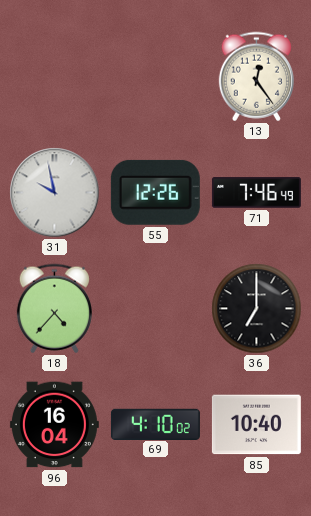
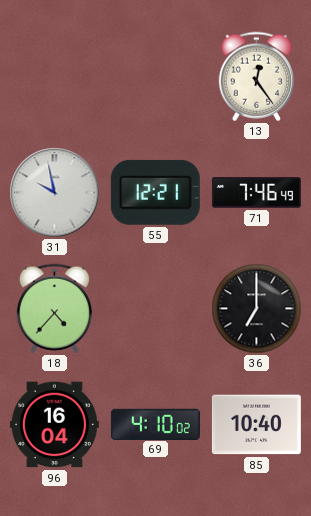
55: 12:26 -> 12:21 (155, 192)
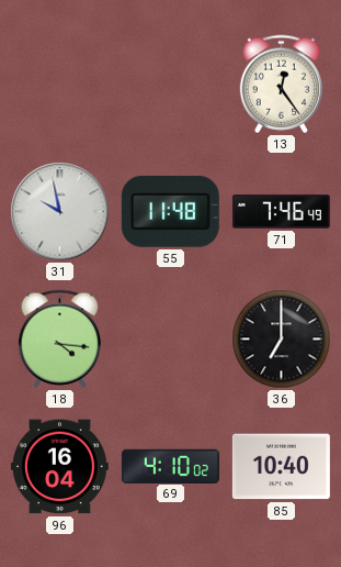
55: 12:21 -> 11:48 (170, 211)
18: 4:37 -> 4:16 (59, 340)
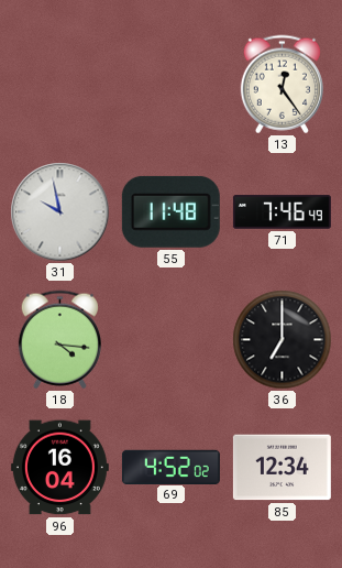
69: 4:10 -> 4:52 (170, 467)
85: 10:40 -> 12:34 (282, 468)
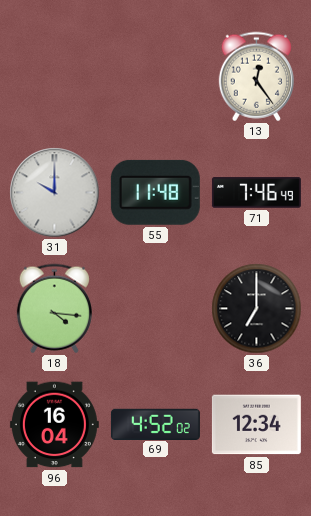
31: 9:58 -> 10:00 (55, 193)
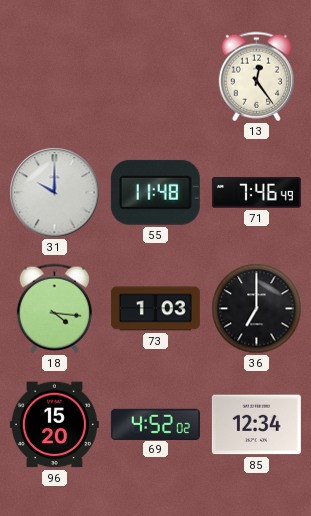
73: none -> 1:03 (155, 309)
96: 16:04 -> 15:20 (54, 425)
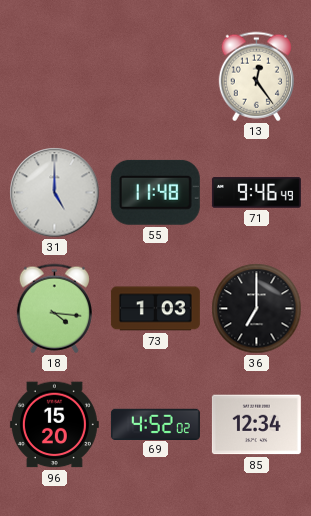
31: 10:00 -> 5:00 (55, 193)
71: 7:46 -> 9:46 (256, 193)
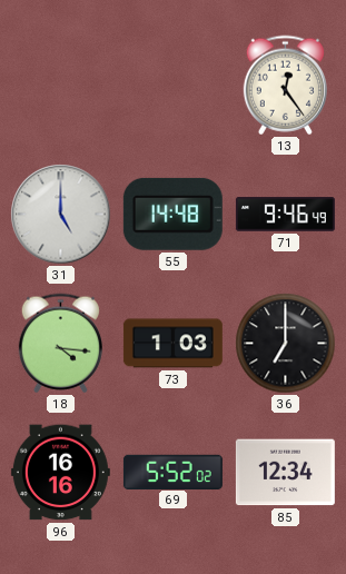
55: 11:48 -> 14:48 (172, 214)
96: 15:20 -> 16:16 (60, 473)
69: 4:52 -> 5:52 (172, 472)
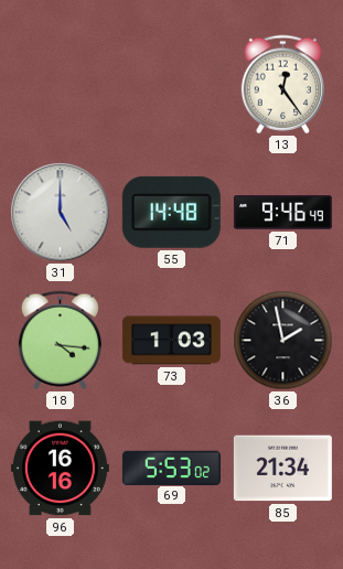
36: 7:00 -> 1:58 (283, 341)
69: 5:52 -> 5:53 (171, 468)
85: 12:34 -> 21:34 (282, 469)
